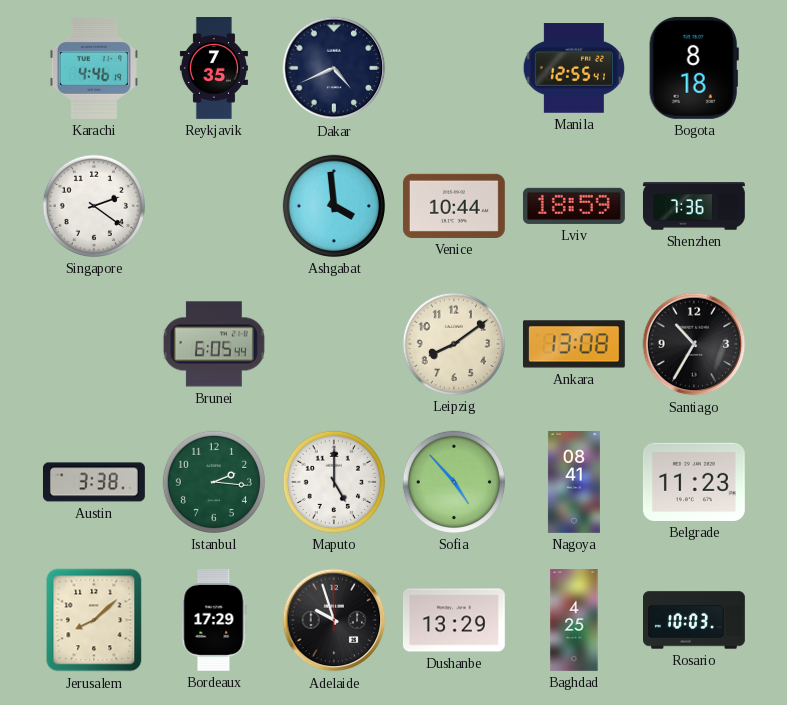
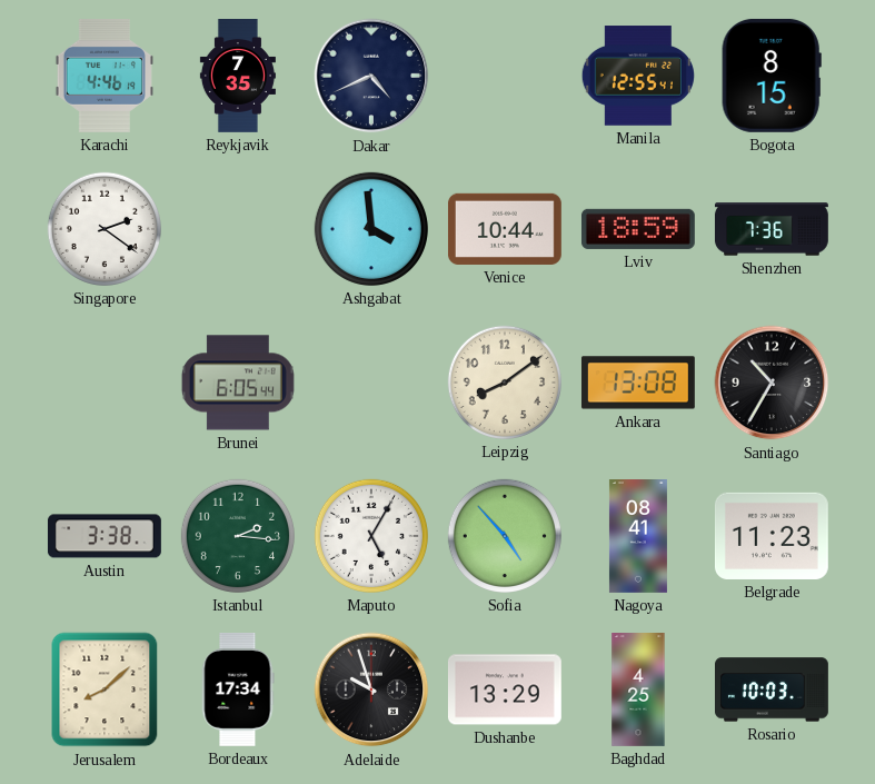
Bogota: 8:18 -> 8:15 (772, 76)
Maputo: 5:00 -> 5:05 (371, 536)
Bordeaux: 17:29 -> 17:34 (238, 689)
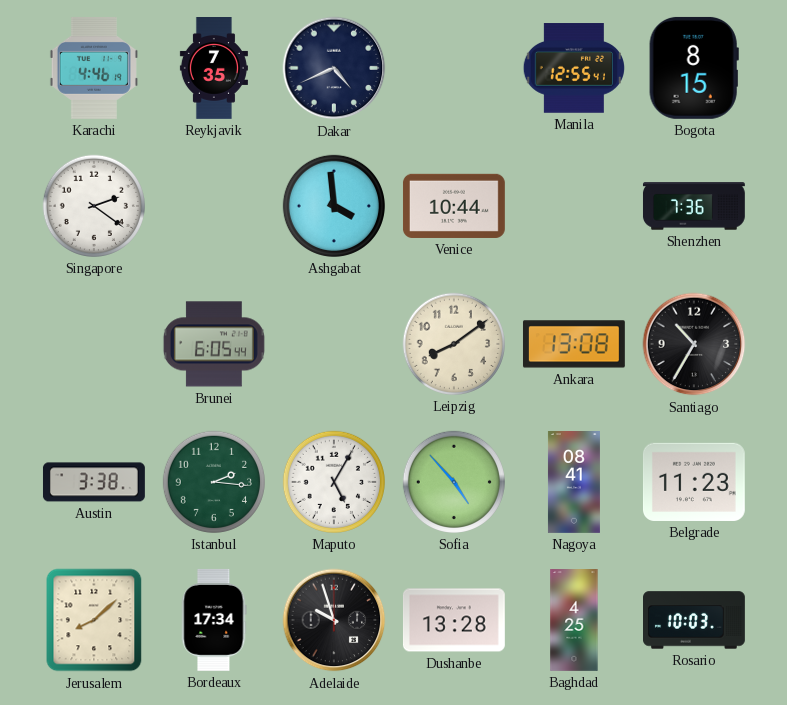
Lviv: 18:59 -> none (638, 229)
Dushanbe: 13:29 -> 13:28 (454, 620)
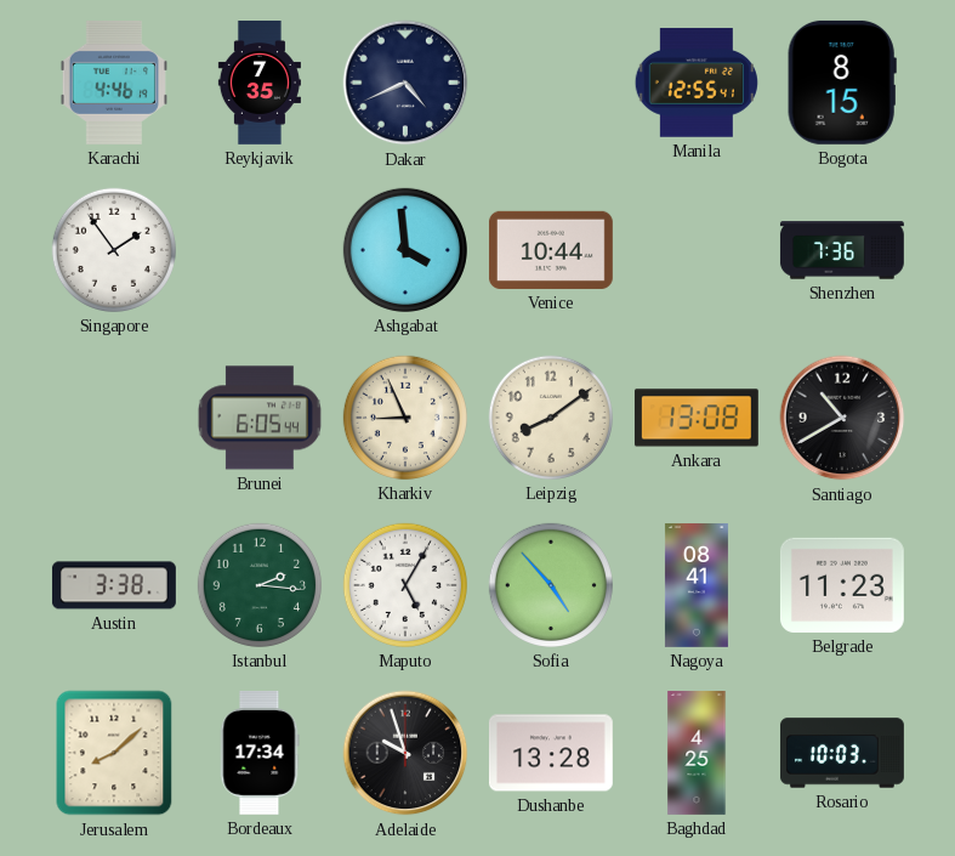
Singapore: 2:21 -> 1:54 (114, 250)
Kharkiv: none -> 8:56 (405, 418)
Santiago: 10:35 -> 10:40 (842, 418)
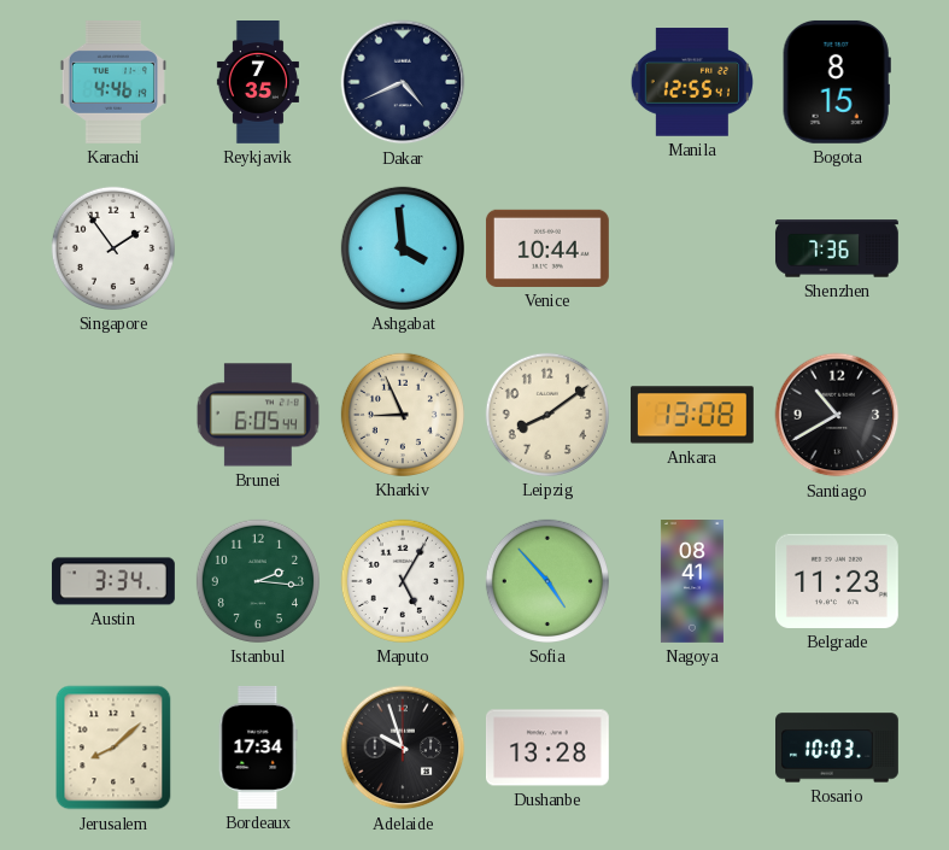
Austin: 3:38 -> 3:34 (113, 581)
Baghdad: 4:25 -> none (697, 754)
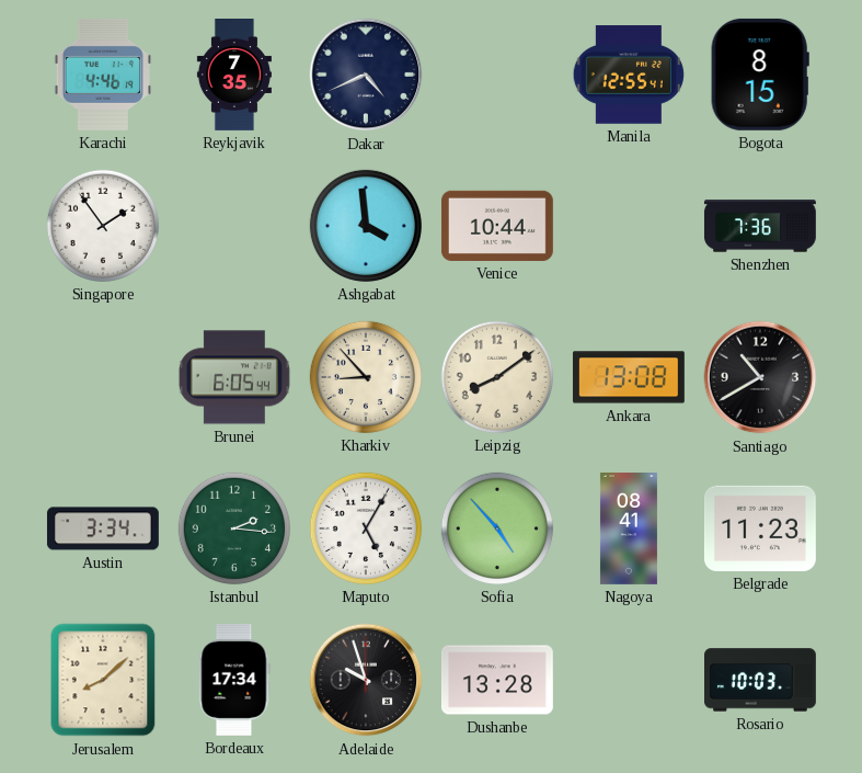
Kharkiv: 8:56 -> 8:53 (366, 377)
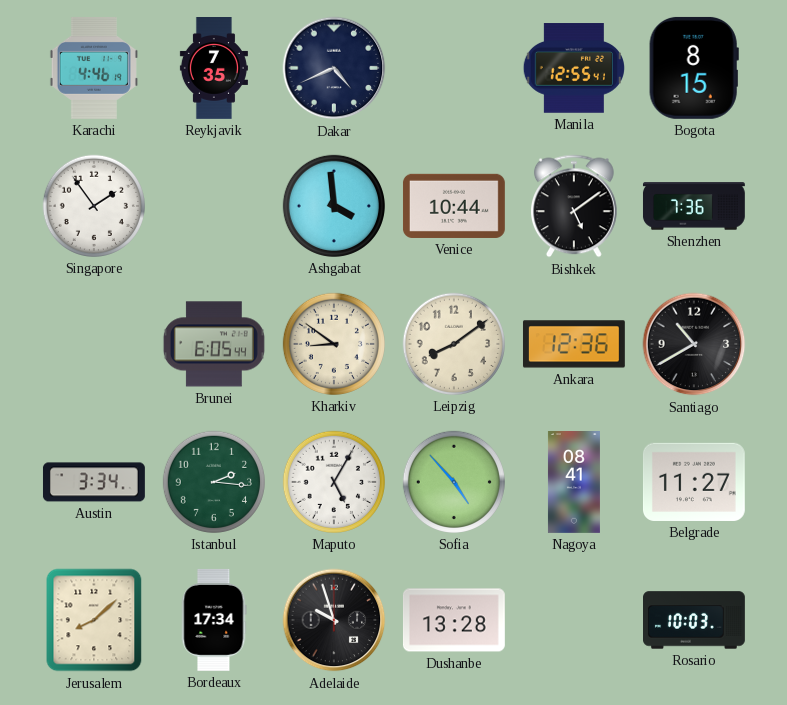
Bishkek: none -> 5:09 (574, 206)
Kharkiv: 8:53 -> 8:51 (334, 344)
Ankara: 13:08 -> 12:36 (574, 344)
Belgrade: 11:23 -> 11:27 (694, 482)
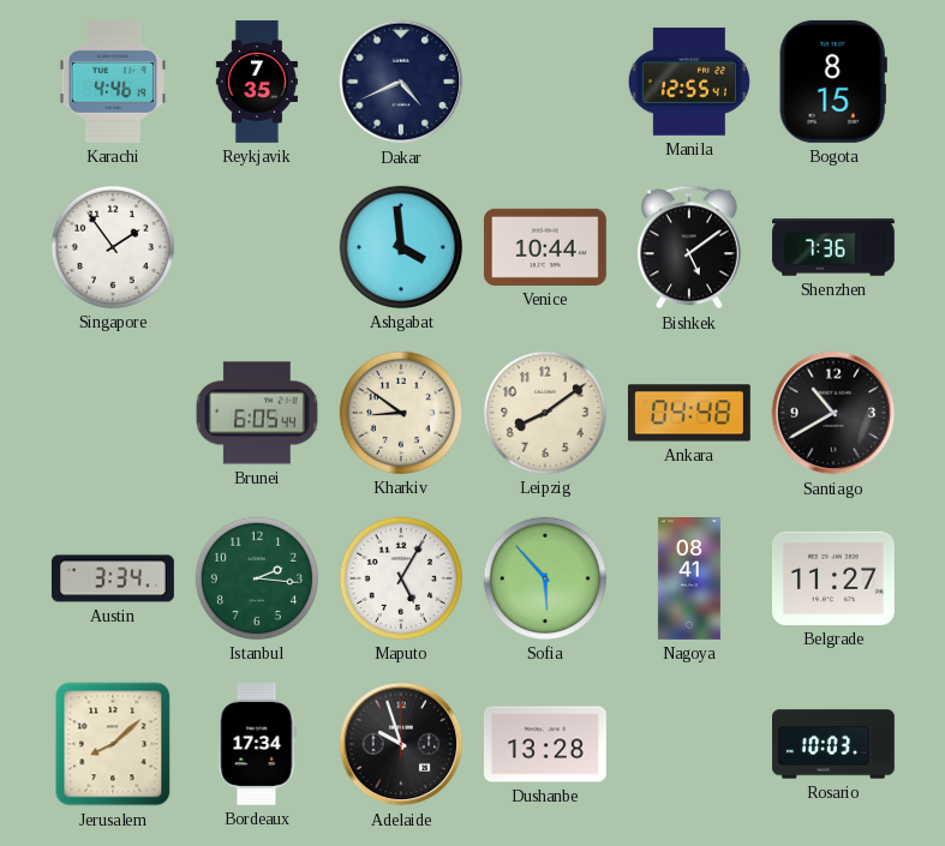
Ankara: 12:36 -> 04:48 (689, 413)
Sofia: 4:53 -> 5:53 (545, 578)
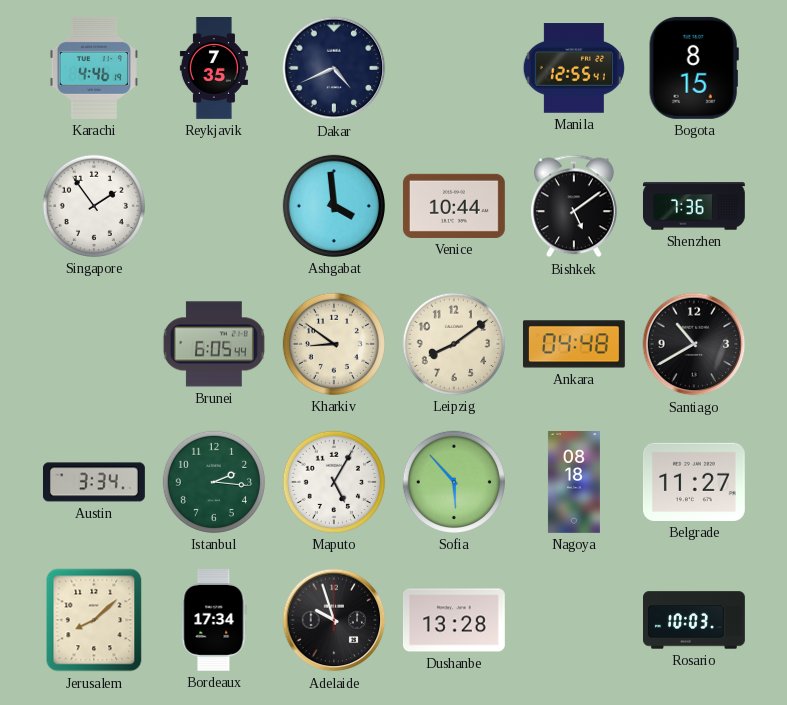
Nagoya: 08:41 -> 08:18 (574, 483)
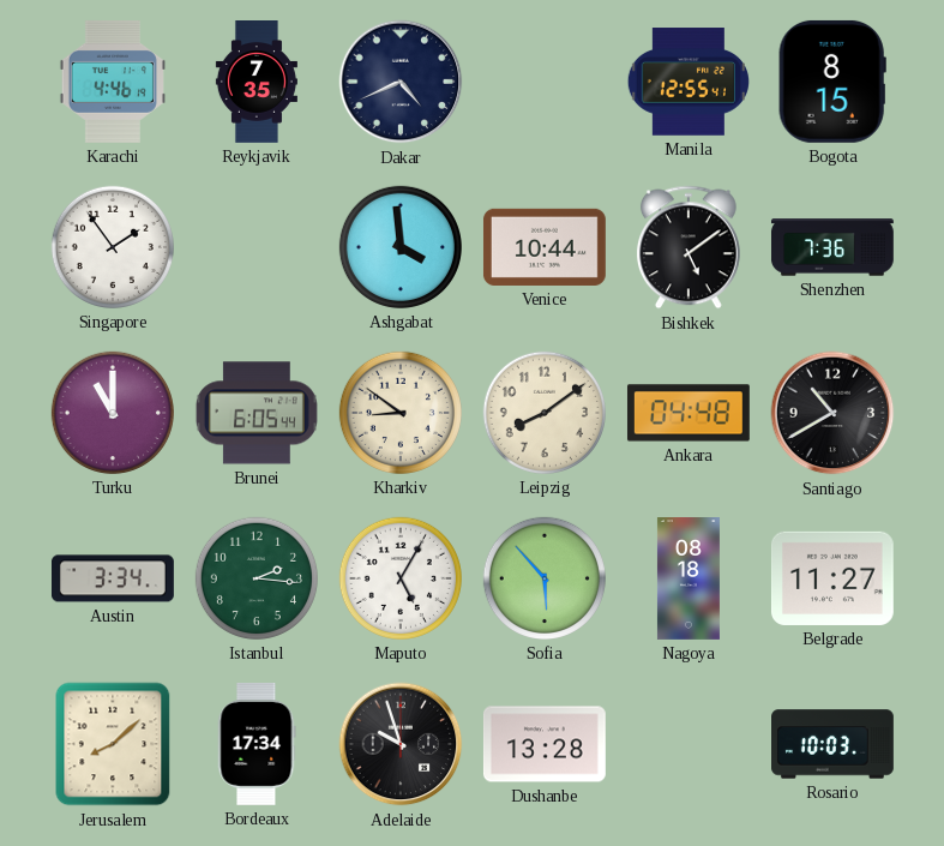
Turku: none -> 11:00 (113, 413)
